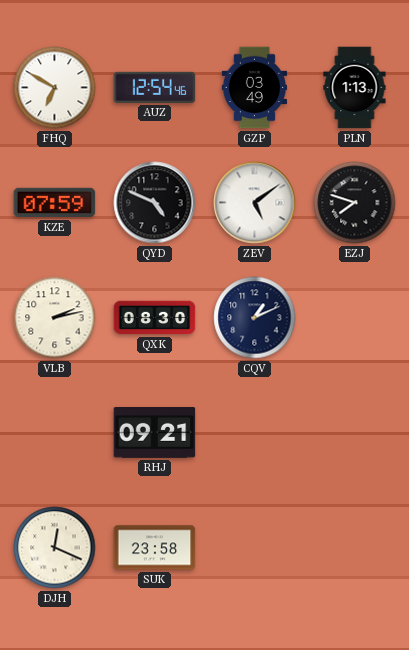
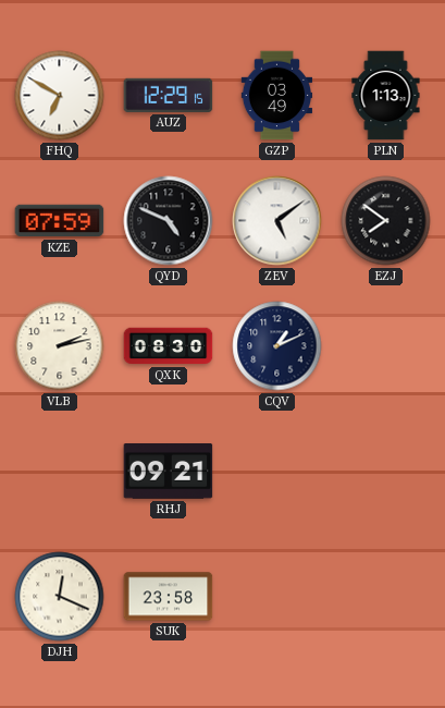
AUZ: 12:54 -> 12:29 (169, 95)
EZJ: 7:48 -> 7:51 (386, 221)
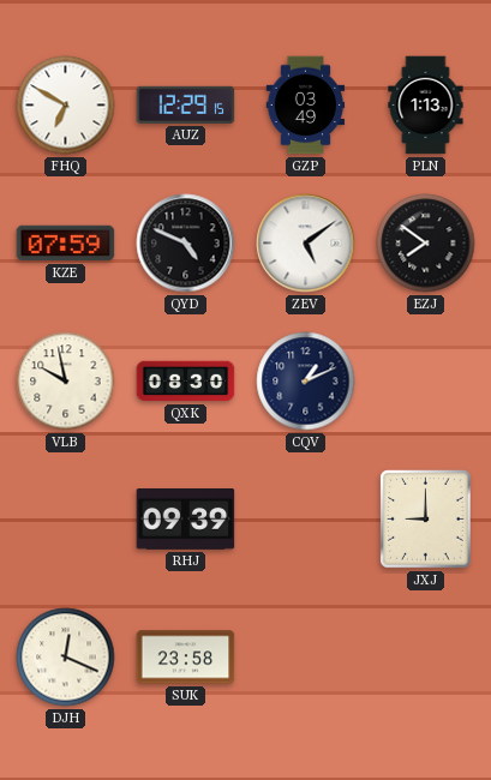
VLB: 2:13 -> 9:58 (66, 382)
RHJ: 09:21 -> 09:39 (186, 520)
JXJ: none -> 9:00 (426, 520)
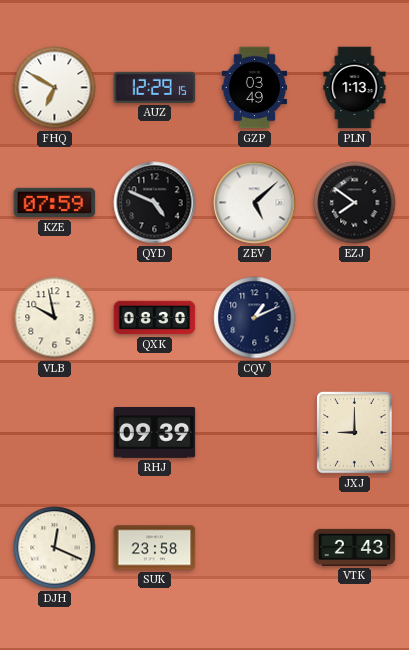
ZEV: 5:09 -> 5:08 (255, 203)
VTK: none -> 2:43 (355, 547)
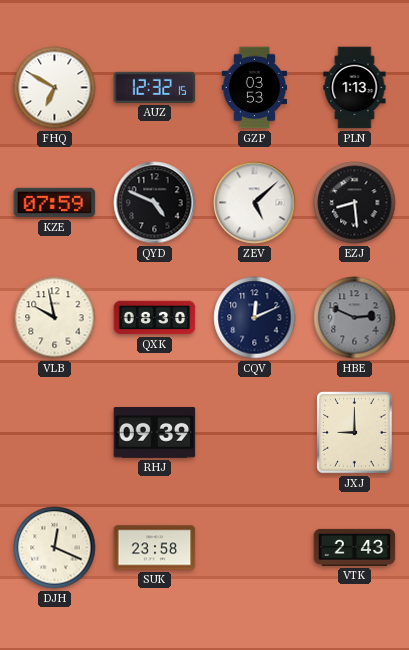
AUZ: 12:29 -> 12:32 (155, 87)
GZP: 03:49 -> 03:53 (255, 88)
EZJ: 7:51 -> 8:29 (355, 203)
CQV: 1:11 -> 12:11 (255, 318)
HBE: none -> 2:49 (355, 318)
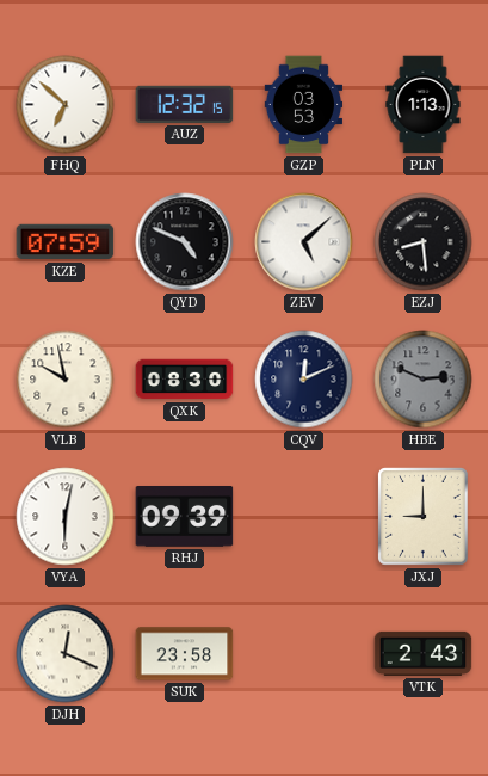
FHQ: 6:50 -> 6:52 (66, 105)
VYA: none -> 6:02 (66, 517)
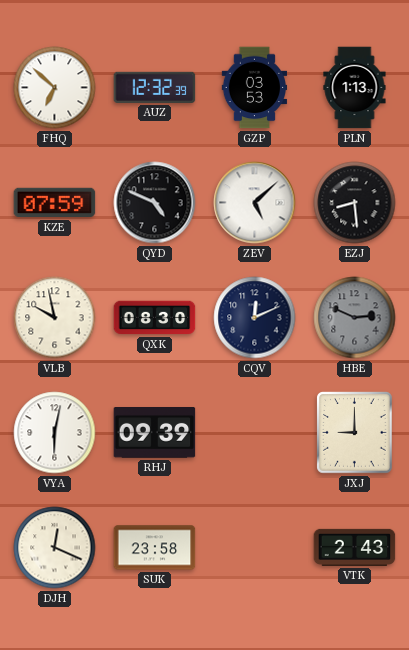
AUZ: 12:32:15 -> 12:32:39 (155, 87)
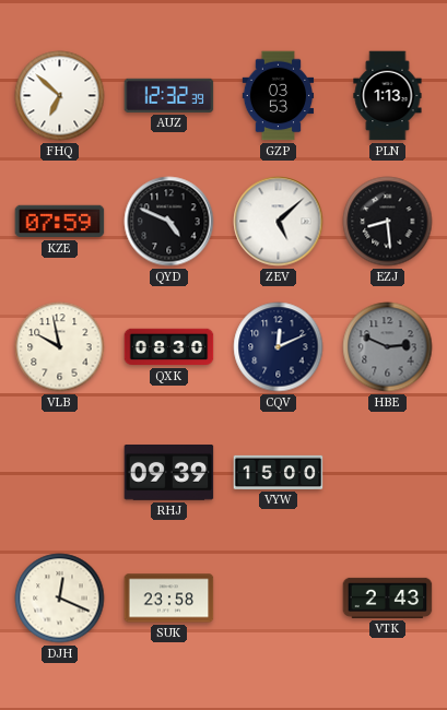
VYA: 6:02 -> none (55, 433)
VYW: none -> 15:00 (279, 472)
JXJ: 9:00 -> none (355, 433)
